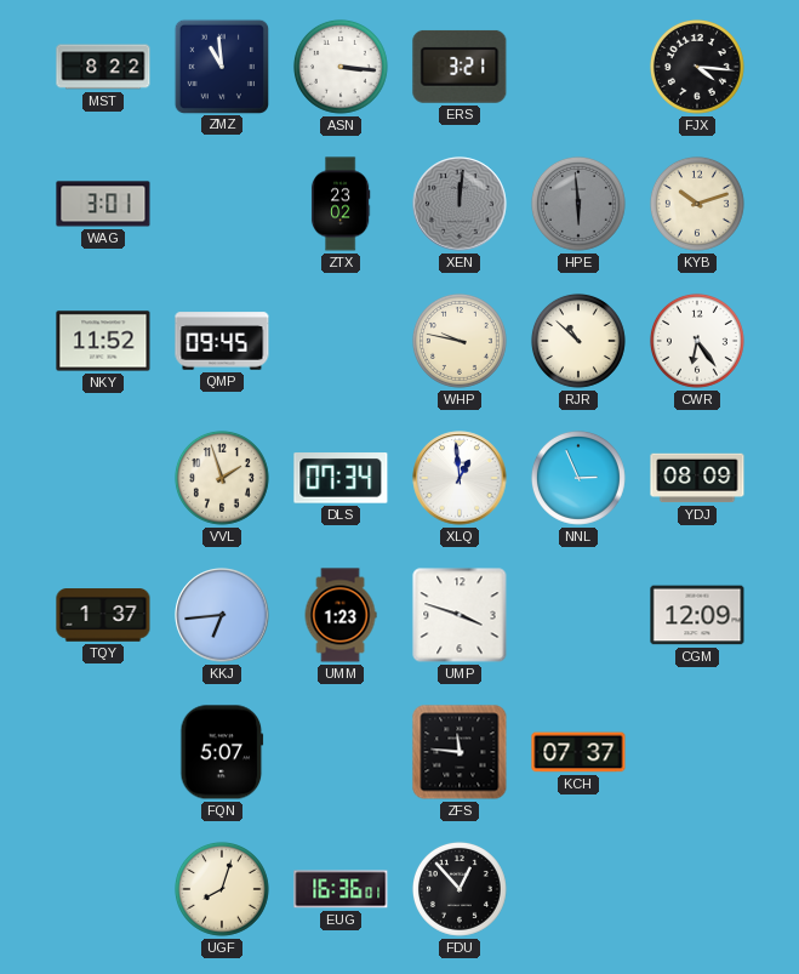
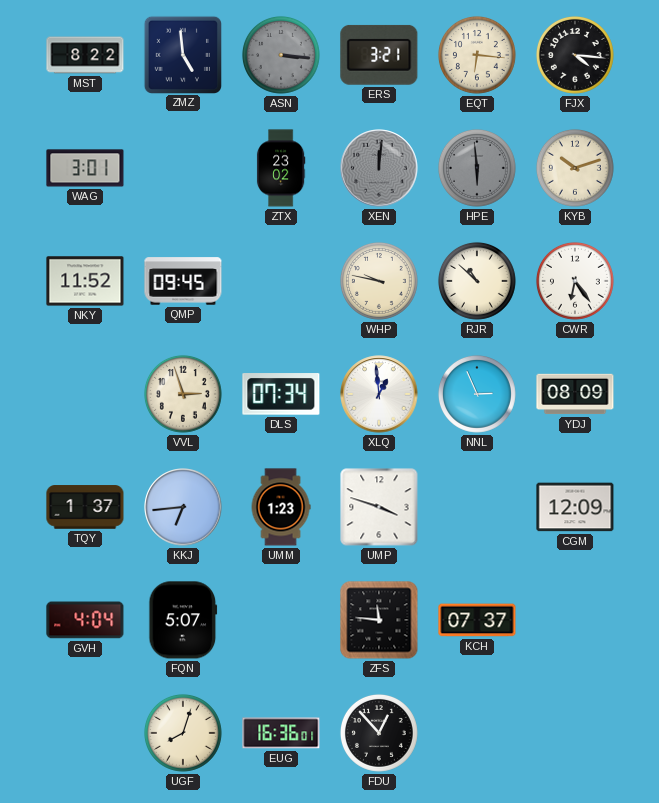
ZMZ: 10:59 -> 4:59 (182, 54)
ASN dial: white -> grey (281, 55)
EQT: none -> 6:16 (477, 55)
VVL: 1:57 -> 2:57 (183, 394)
GVH: none -> 4:04 (85, 620)
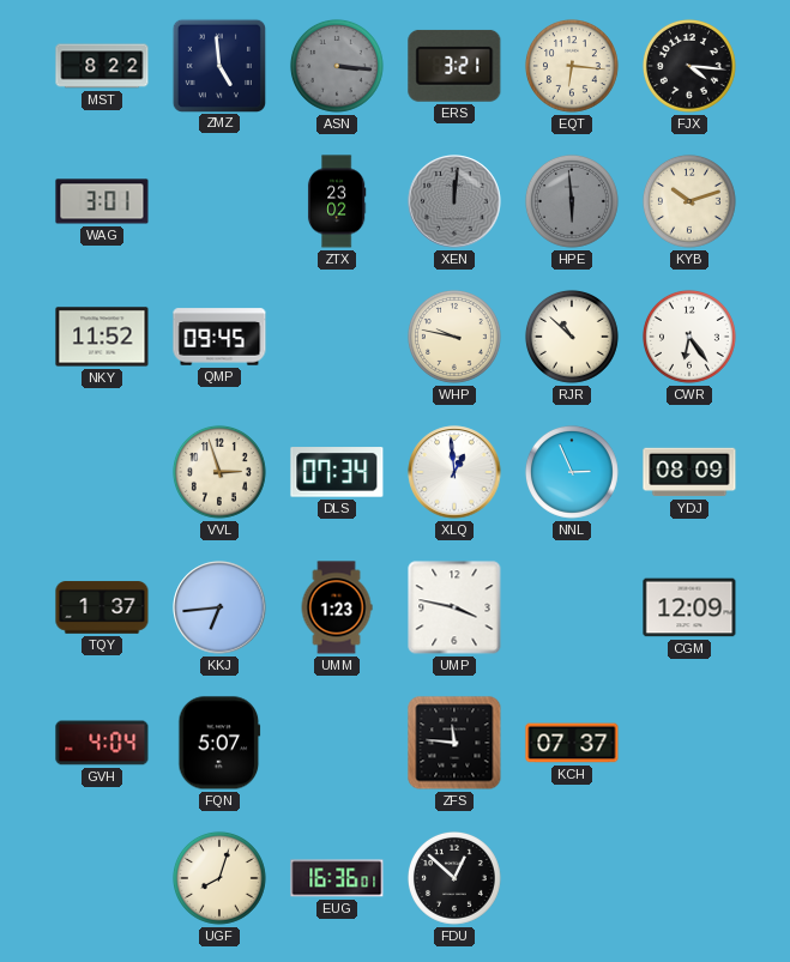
UMP: 3:48 -> 3:47 (454, 607)
FDU: 12:53 -> 12:52 (454, 878)
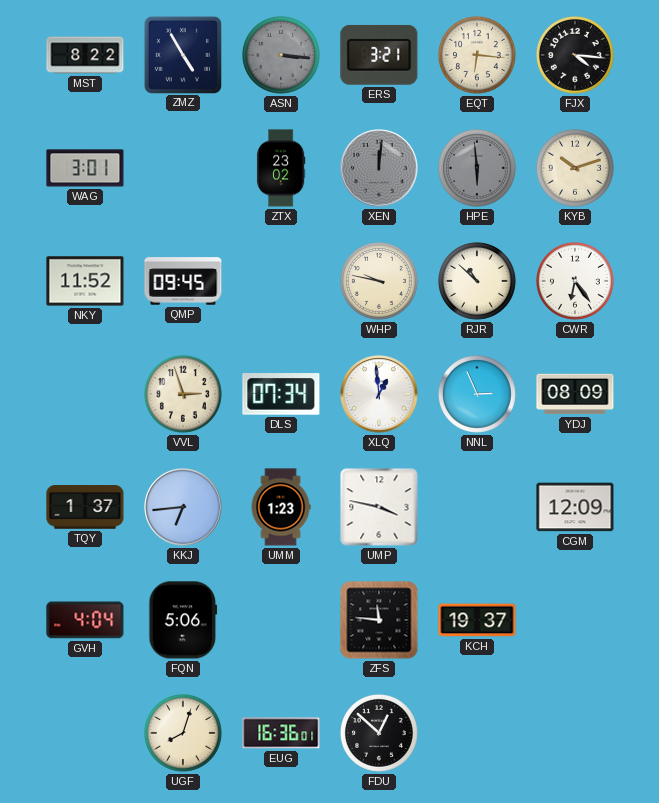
ZMZ: 4:59 -> 4:55 (182, 54)
FQN: 5:07 -> 5:06 (183, 620)
KCH: 07:37 -> 19:37 (477, 620)
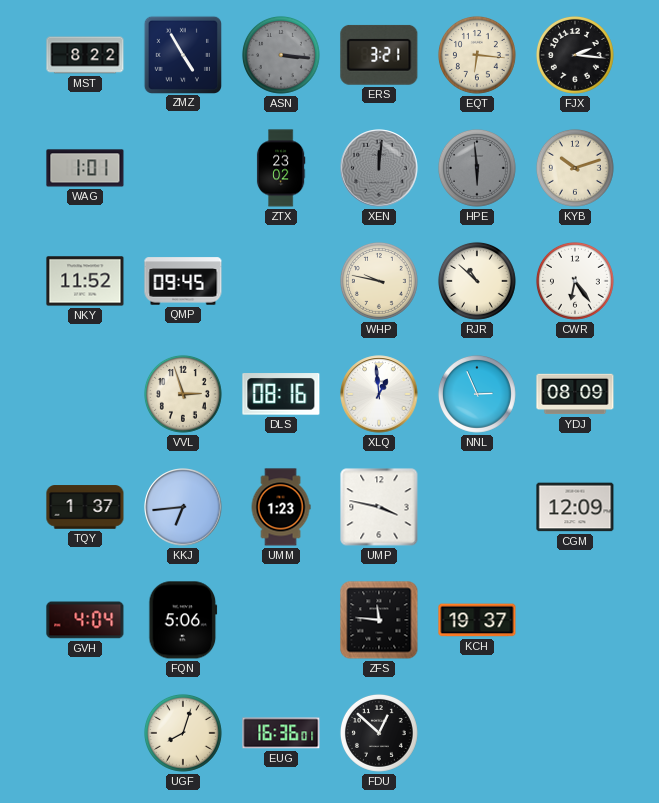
FJX: 4:16 -> 2:16 (575, 55)
WAG: 3:01 -> 1:01 (85, 168)
DLS: 07:34 -> 08:16 (281, 394)
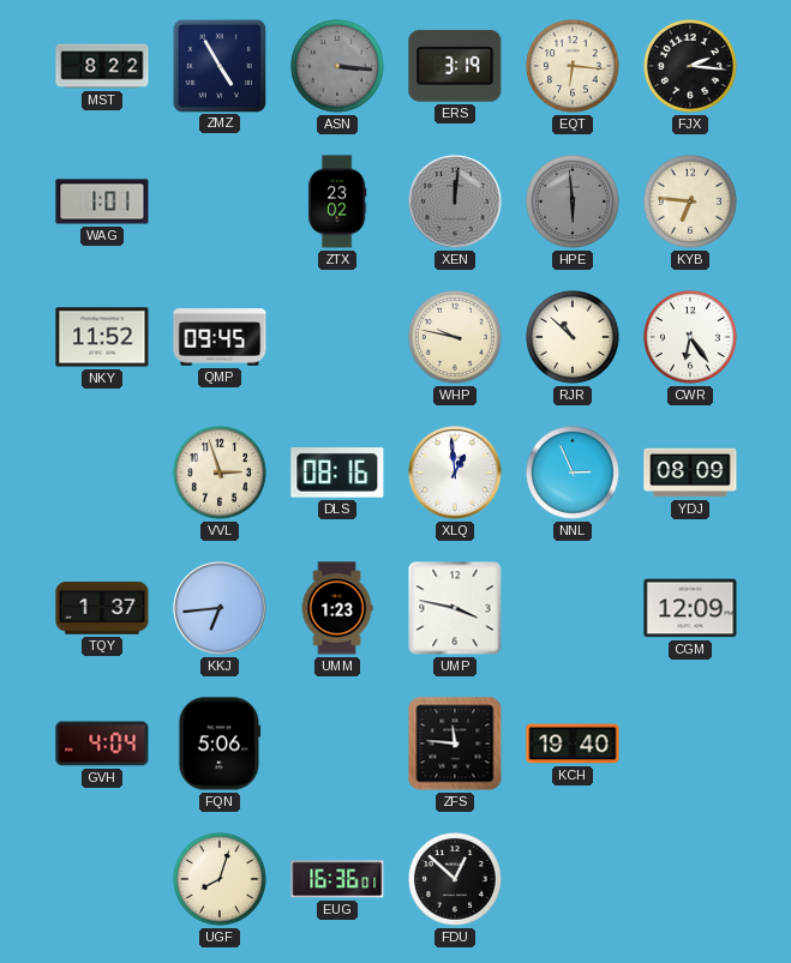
ERS: 3:21 -> 3:19 (455, 66)
KYB: 10:12 -> 6:46 (690, 201)
KCH: 19:37 -> 19:40 (573, 744)
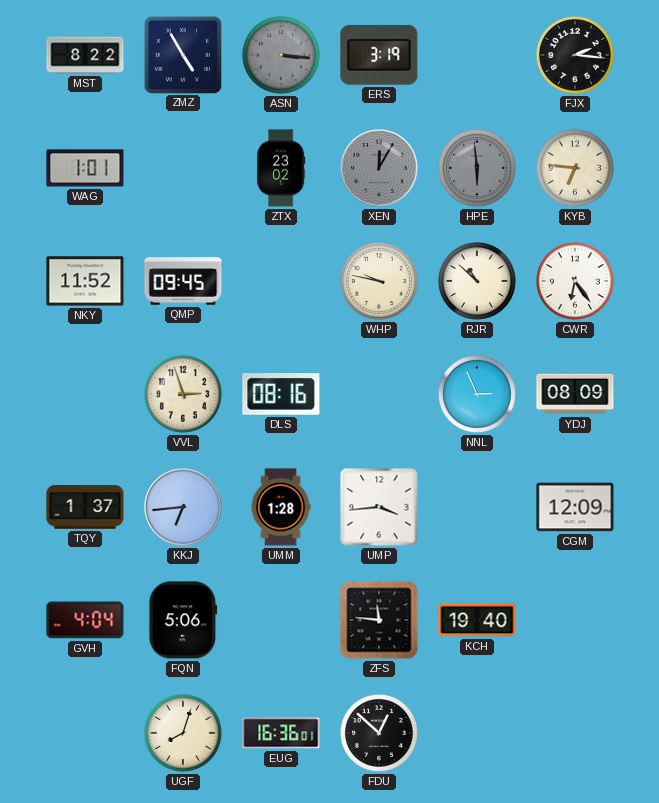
EQT: 6:16 -> none (573, 66)
XEN: 12:01 -> 12:05 (379, 168)
XLQ: 12:59 -> none (455, 473)
UMM: 1:23 -> 1:28 (281, 507)
UMP: 3:47 -> 3:44 (379, 507)
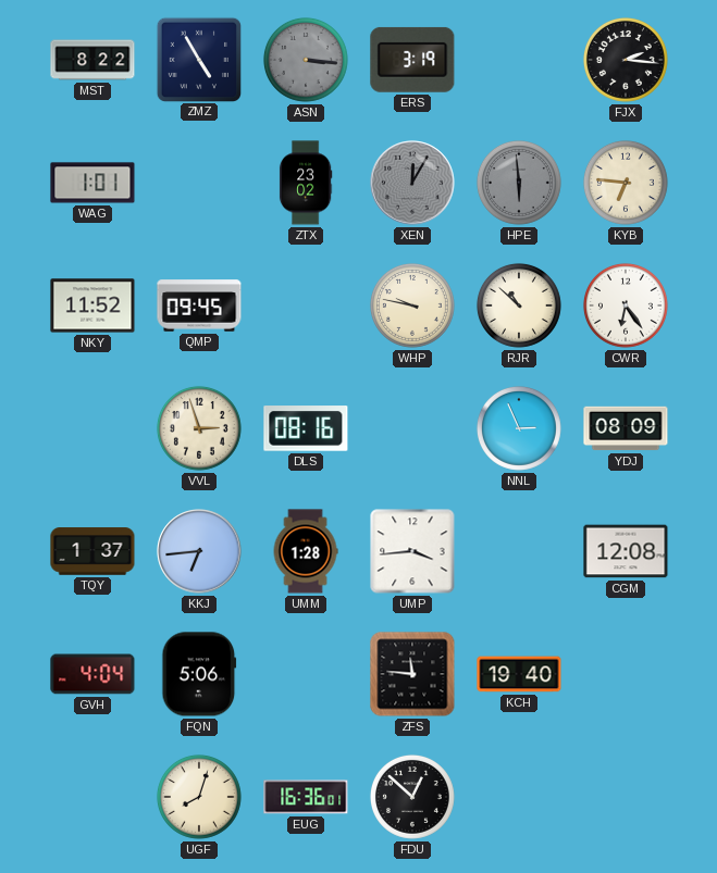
CGM: 12:09 -> 12:08 (626, 551)
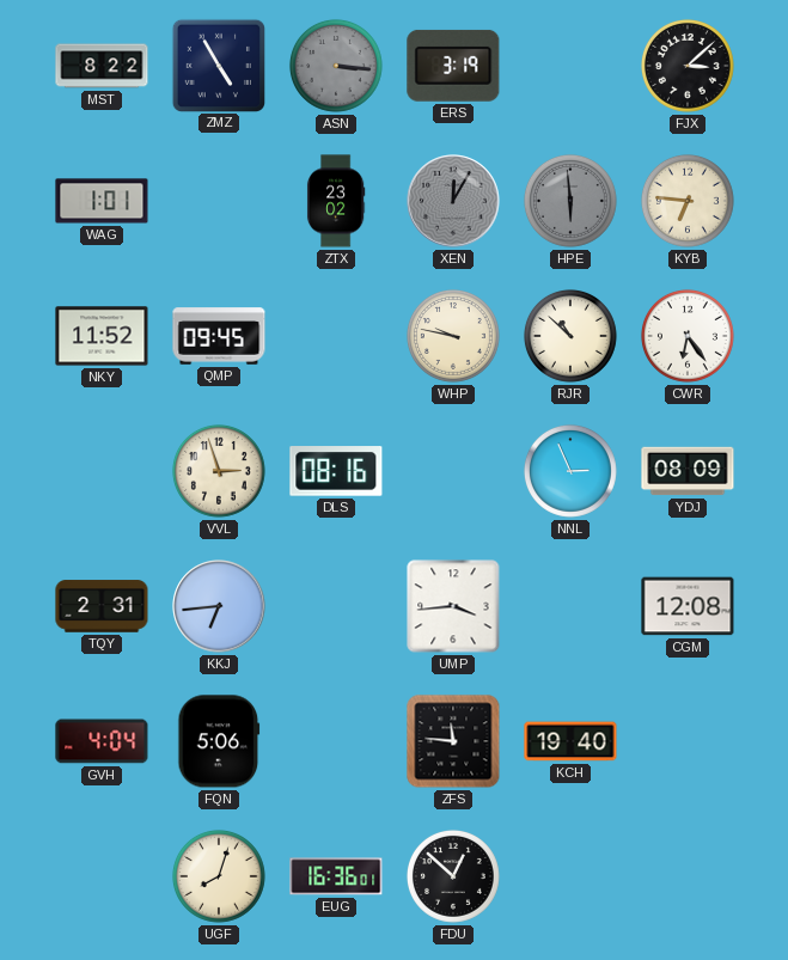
FJX: 2:16 -> 3:08 (688, 66)
TQY: 1:37 -> 2:31 (102, 606)
UMM: 1:28 -> none (306, 551)
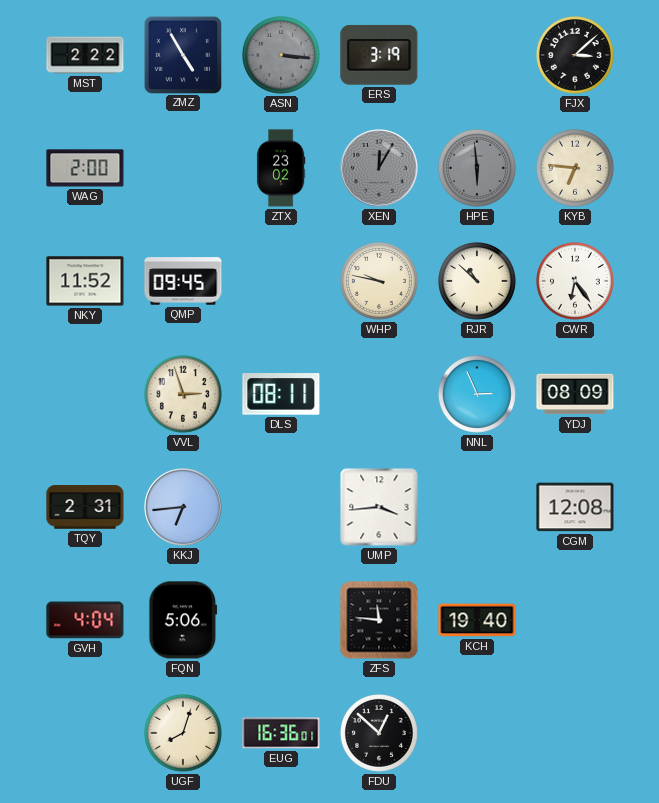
MST: 8:22 -> 2:22 (85, 55)
WAG: 1:01 -> 2:00 (85, 168)
DLS: 08:16 -> 08:11 (281, 394)
